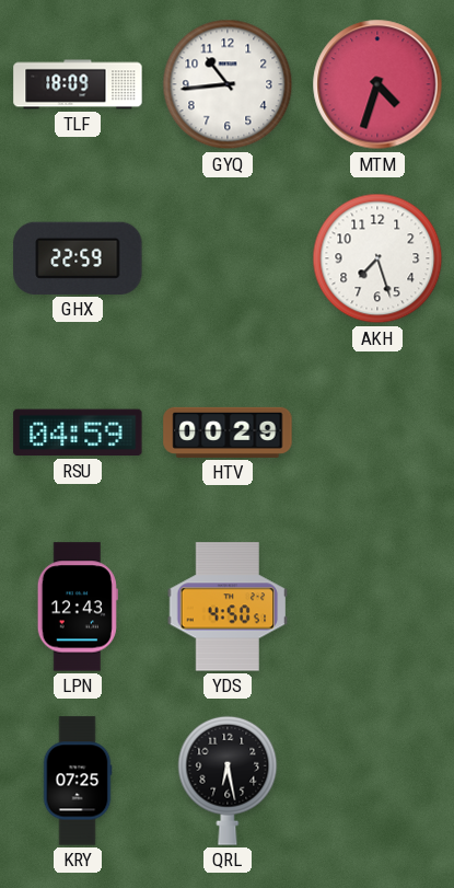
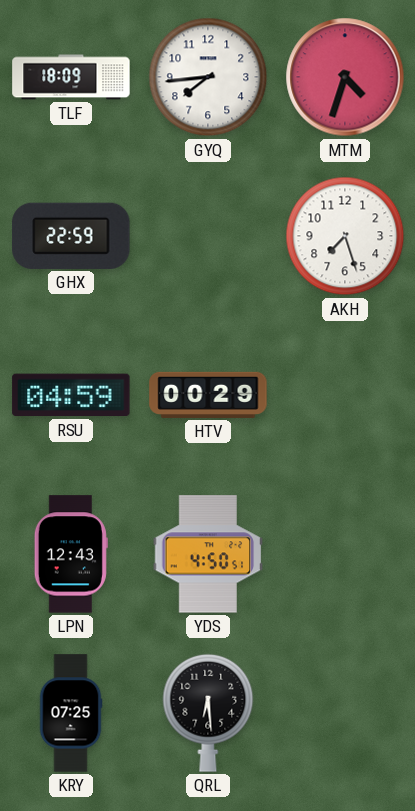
GYQ: 10:44 -> 7:44 (208, 77)
QRL: 6:28 -> 6:29 (208, 713)
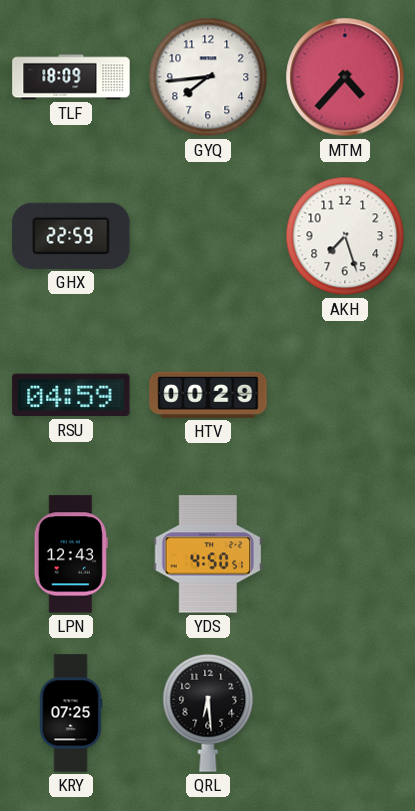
MTM: 4:33 -> 4:37 (345, 77)
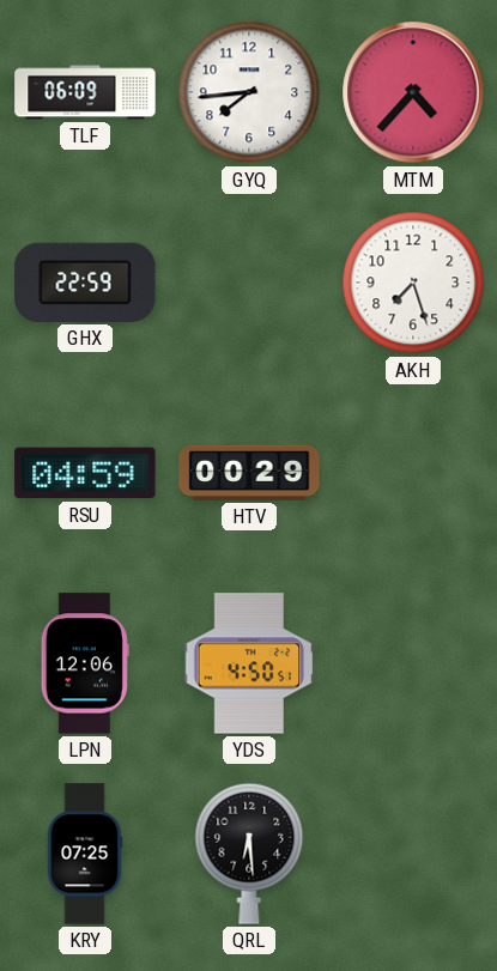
TLF: 18:09 -> 06:09 (85, 92)
LPN: 12:43 -> 12:06 (85, 663)
